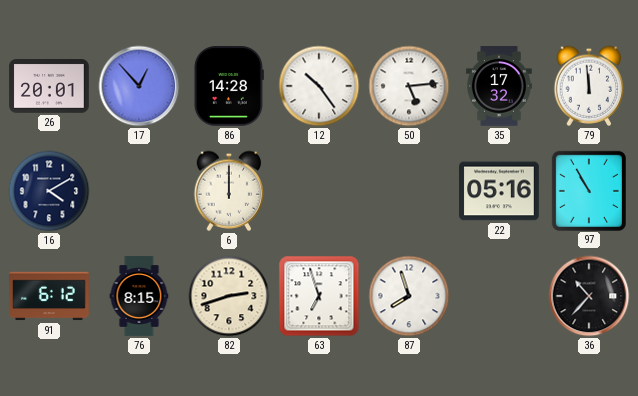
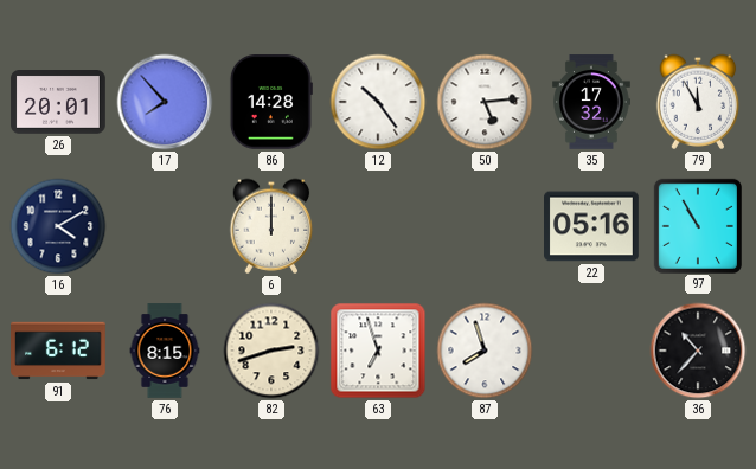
17: 12:53 -> 7:53 (165, 102)
79: 11:59 -> 11:55 (698, 102)
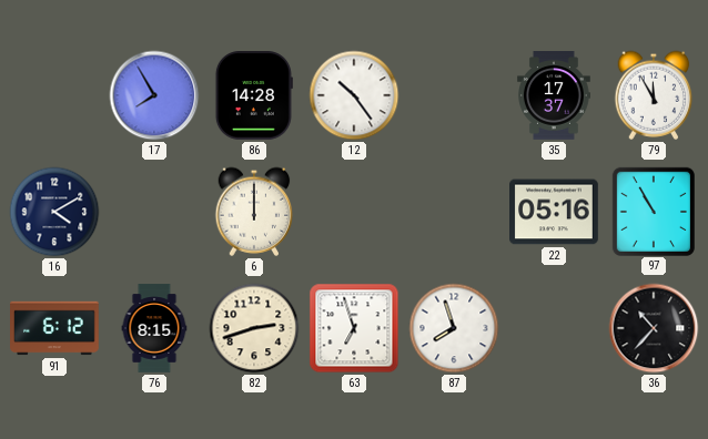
26: 20:01 -> none (58, 103)
17: 7:53 -> 7:55 (154, 95)
50: 5:14 -> none (485, 102)
35: 17:32 -> 17:37 (555, 95)
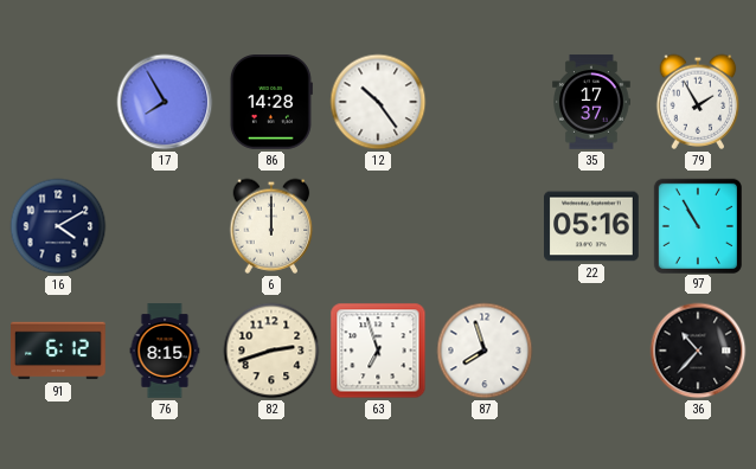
79: 11:55 -> 1:55 (698, 102)
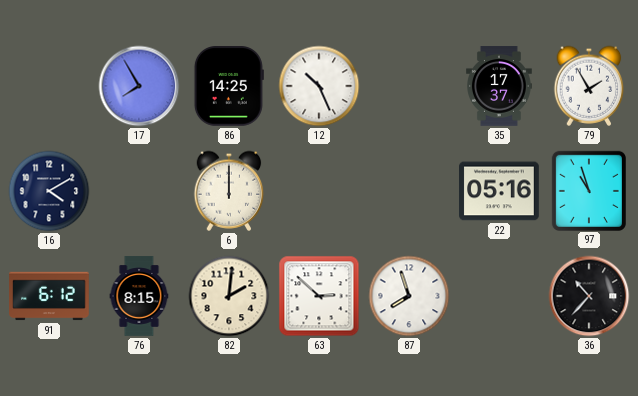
86: 14:28 -> 14:25 (229, 87)
12: 10:24 -> 10:26 (319, 86)
97: 10:55 -> 10:57 (589, 190)
82: 2:42 -> 2:01 (229, 296)
63: 6:57 -> 2:52 (319, 296)
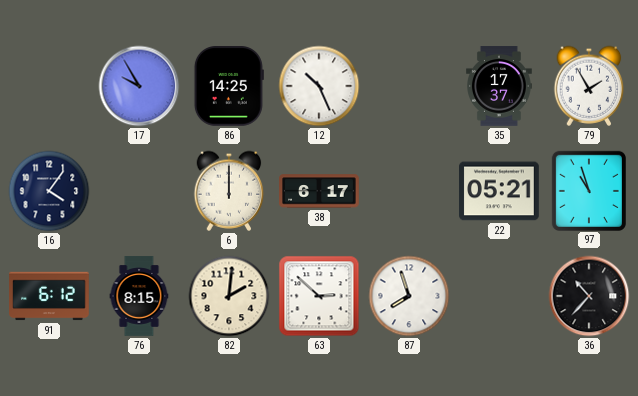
17: 7:55 -> 9:55 (139, 86)
16: 4:10 -> 4:06 (49, 191)
38: none -> 6:17 (319, 191)
22: 05:16 -> 05:21 (500, 191)
